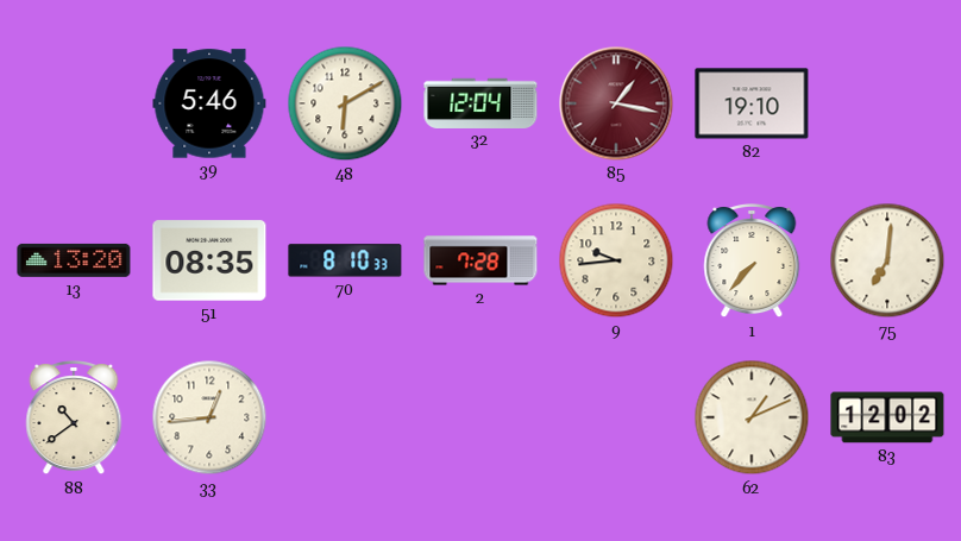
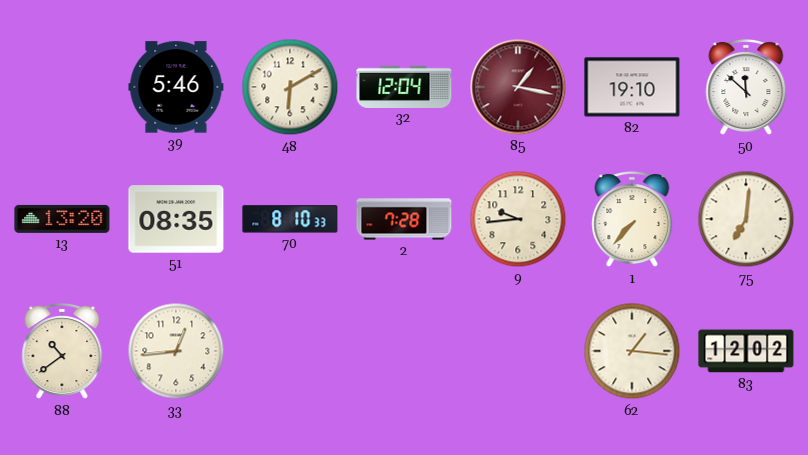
50: none -> 11:52 (746, 88)
62: 1:11 -> 1:16 (632, 351)
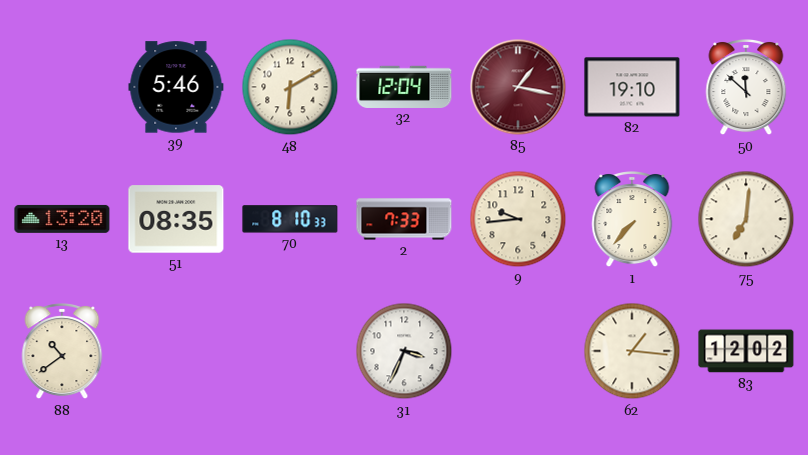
2: 7:28 -> 7:33 (404, 219)
33: 12:44 -> none (176, 351)
31: none -> 3:34 (404, 351)
